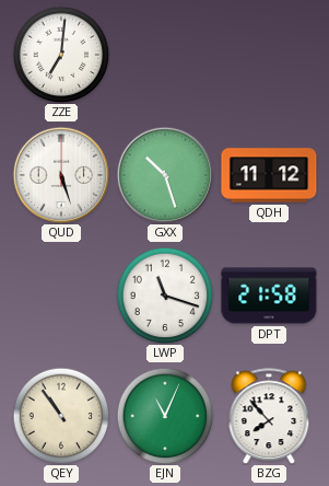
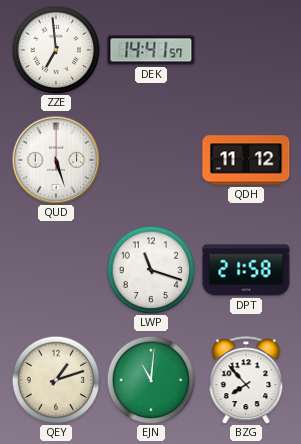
ZZE: 7:01 -> 6:59 (56, 50)
DEK: none -> 14:41 (151, 50)
GXX: 10:27 -> none (165, 175)
QEY: 10:54 -> 1:12 (56, 380)
EJN: 11:04 -> 11:01 (151, 380)
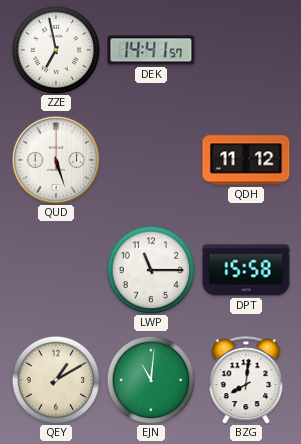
ZZE: 6:59 -> 6:58 (56, 50)
LWP: 11:18 -> 11:15 (151, 270)
DPT: 21:58 -> 15:58 (246, 270)
QEY: 1:12 -> 1:10 (56, 380)
BZG: 7:53 -> 8:01 (246, 380)
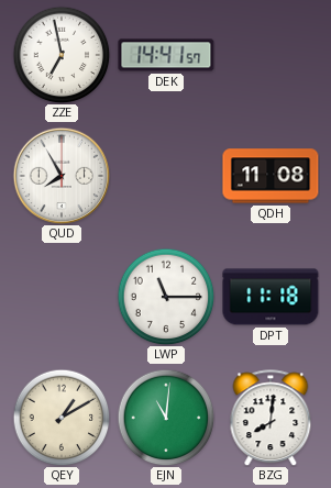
QUD: 5:27 -> 7:55 (62, 176)
QDH: 11:12 -> 11:08 (271, 176)
DPT: 15:58 -> 11:18 (271, 297)
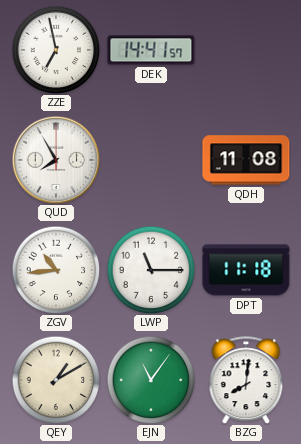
ZGV: none -> 10:44 (56, 270)
EJN: 11:01 -> 11:06 (151, 380)
